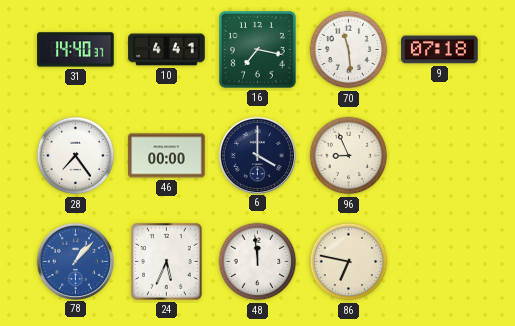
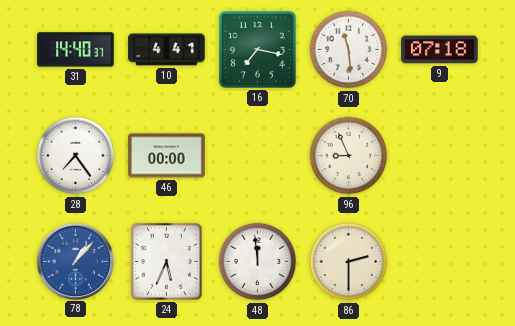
6: 4:00 -> none (257, 155)
86: 6:47 -> 2:30 (349, 262)
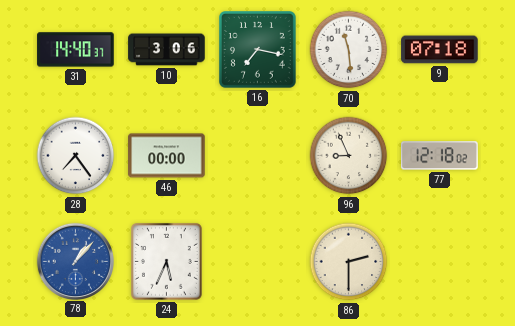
10: 4:41 -> 3:06 (167, 50)
77: none -> 12:18 (440, 156)
48: 11:59 -> none (258, 262)
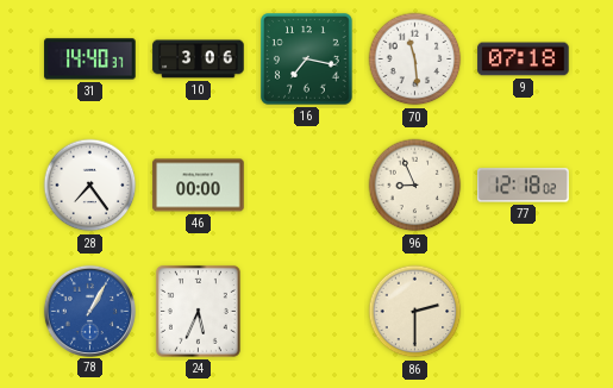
78: 1:07 -> 1:05 (89, 311)
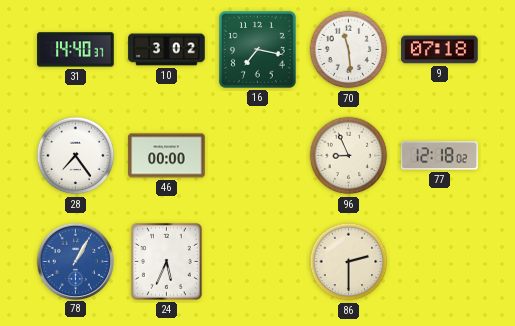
10: 3:06 -> 3:02 (167, 50)
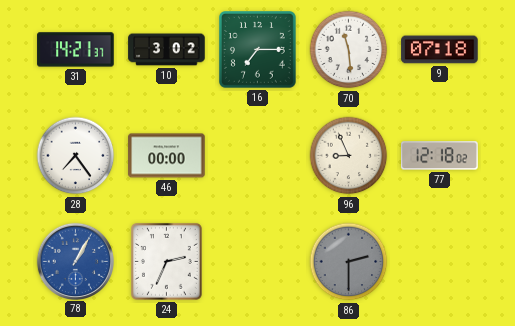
31: 14:40 -> 14:21 (76, 50)
16: 7:17 -> 7:15 (258, 50)
24: 5:34 -> 2:34 (166, 261)
86 dial: cream -> grey (349, 262)
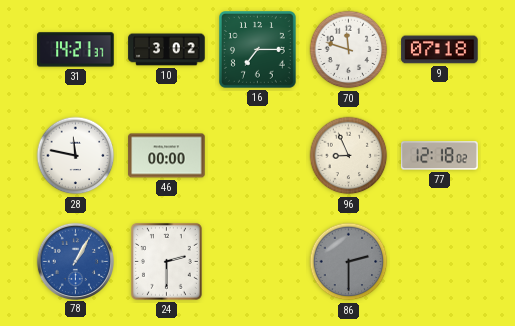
70: 11:29 -> 11:48 (349, 50)
28: 7:24 -> 11:47 (76, 156)
24: 2:34 -> 2:30 (166, 261)
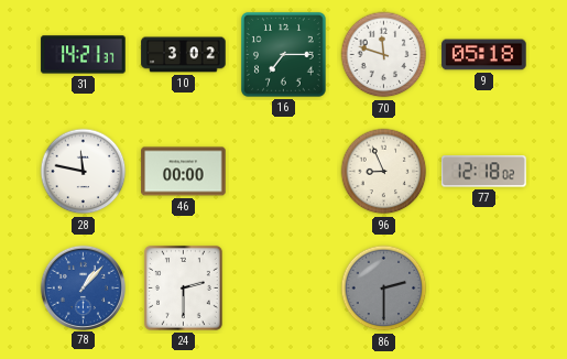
9: 07:18 -> 05:18 (484, 55)
78: 1:05 -> 1:07 (83, 287)
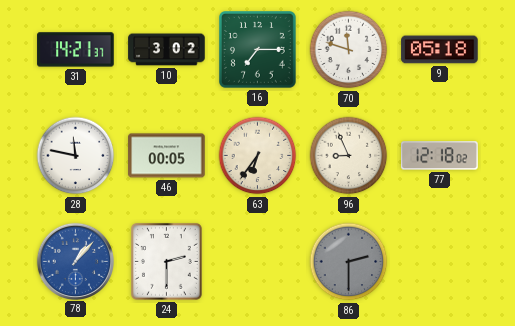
46: 00:00 -> 00:05 (167, 156)
63: none -> 6:36 (258, 156)
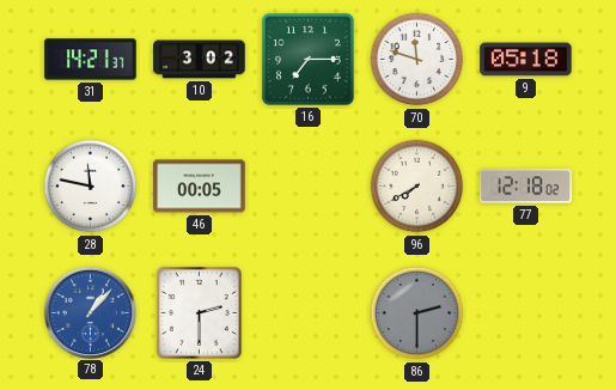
63: 6:36 -> none (258, 156)
96: 8:56 -> 7:40 (417, 187)
